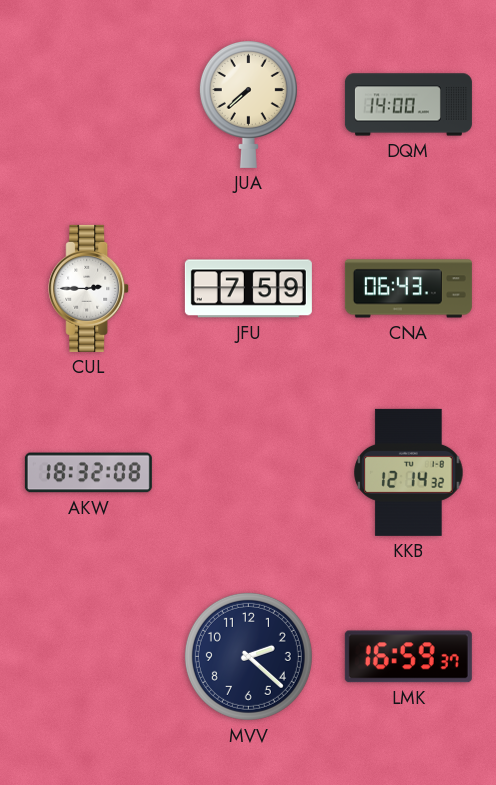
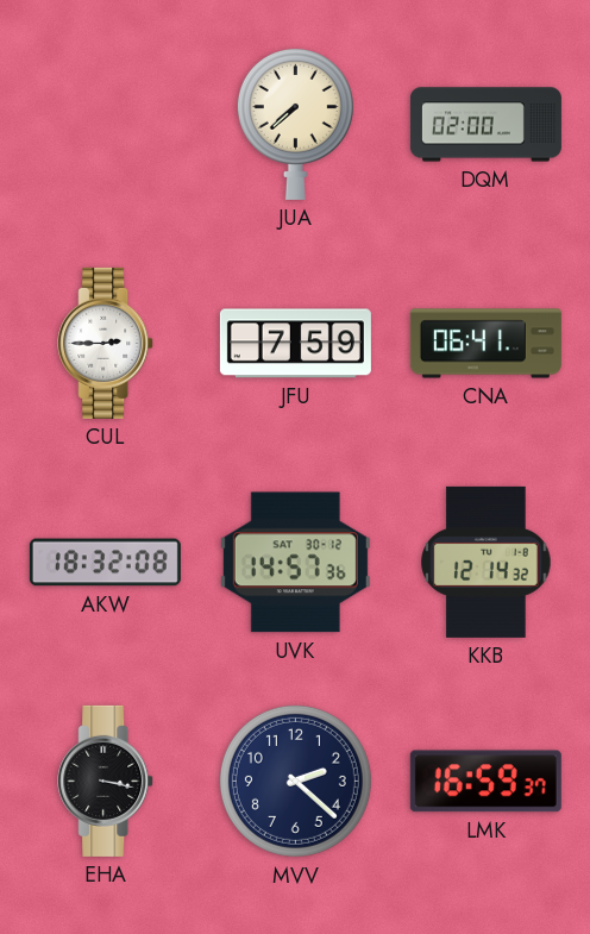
DQM: 14:00 -> 02:00 (485, 125)
CNA: 06:43 -> 06:41 (485, 344)
UVK: none -> 14:57 (295, 563)
EHA: none -> 3:17 (106, 781)
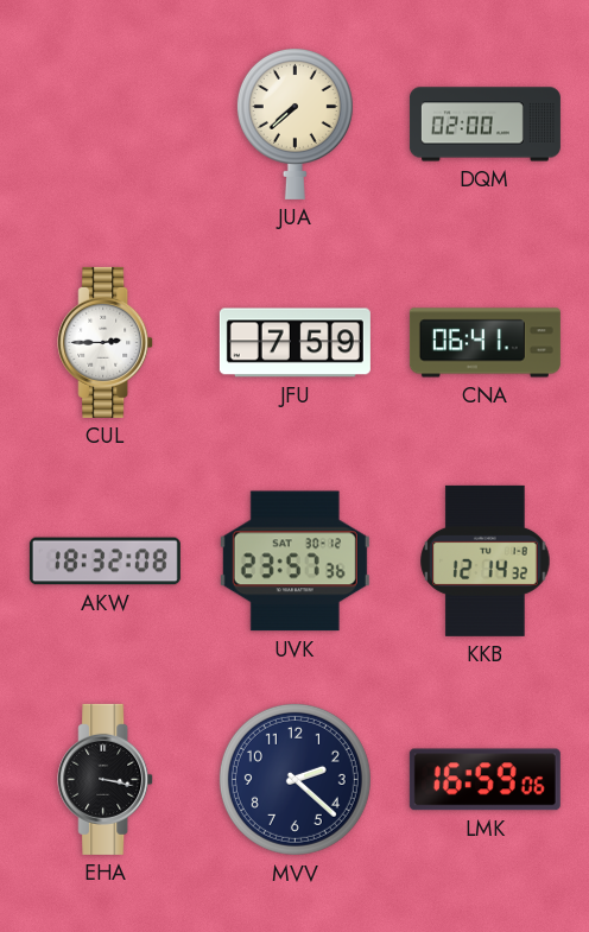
UVK: 14:57 -> 23:57 (294, 562)
LMK: 16:59:37 -> 16:59:06 (484, 780)
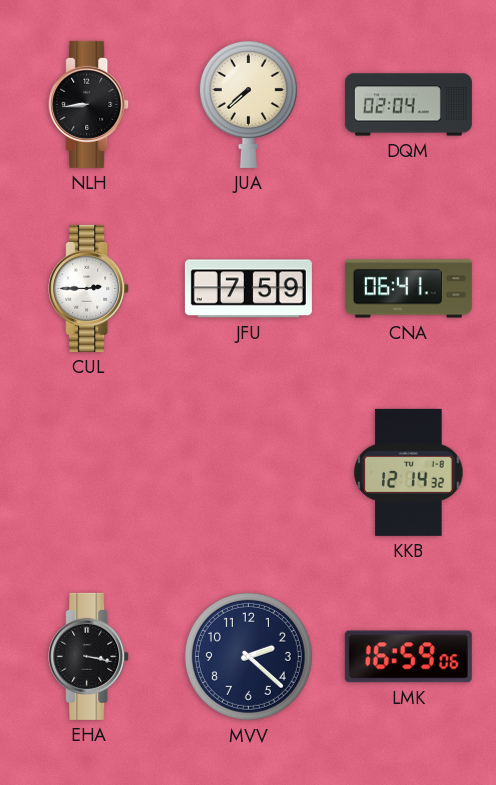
NLH: none -> 8:44 (89, 104)
DQM: 02:00 -> 02:04 (408, 105)
AKW: 18:32 -> none (104, 562)
UVK: 23:57 -> none (294, 562)
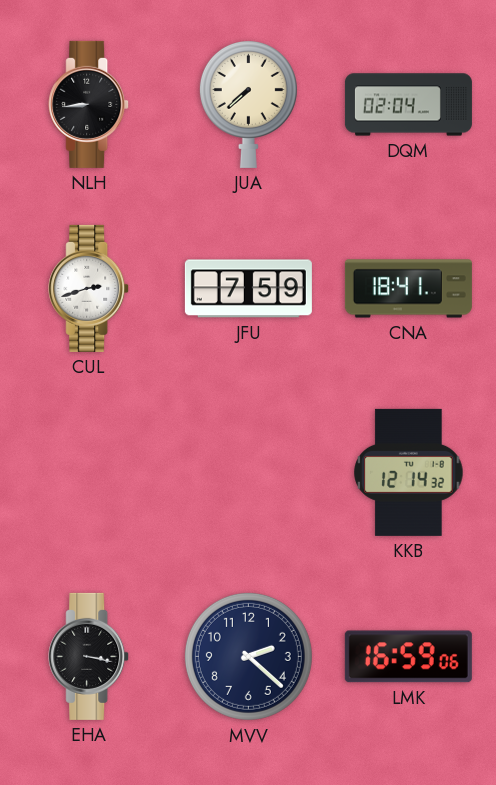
CUL: 2:45 -> 2:42 (89, 288)
CNA: 06:41 -> 18:41 (408, 289)
